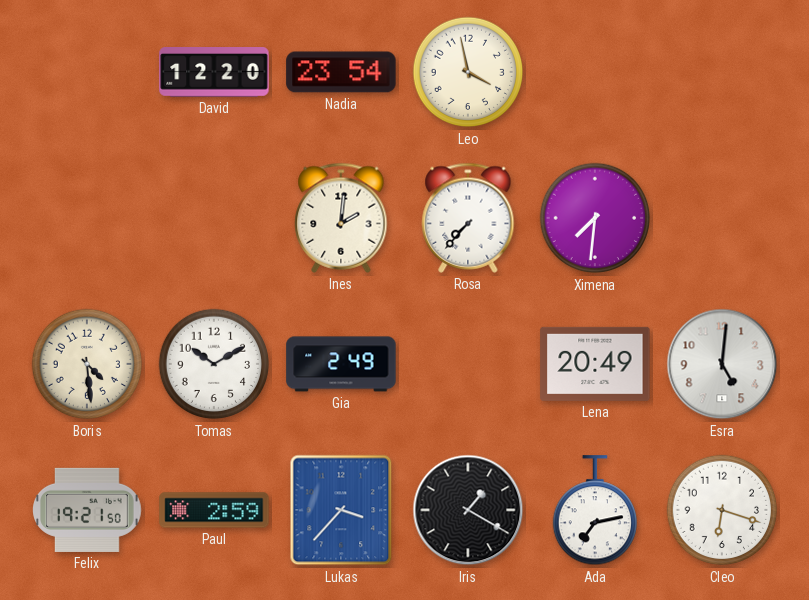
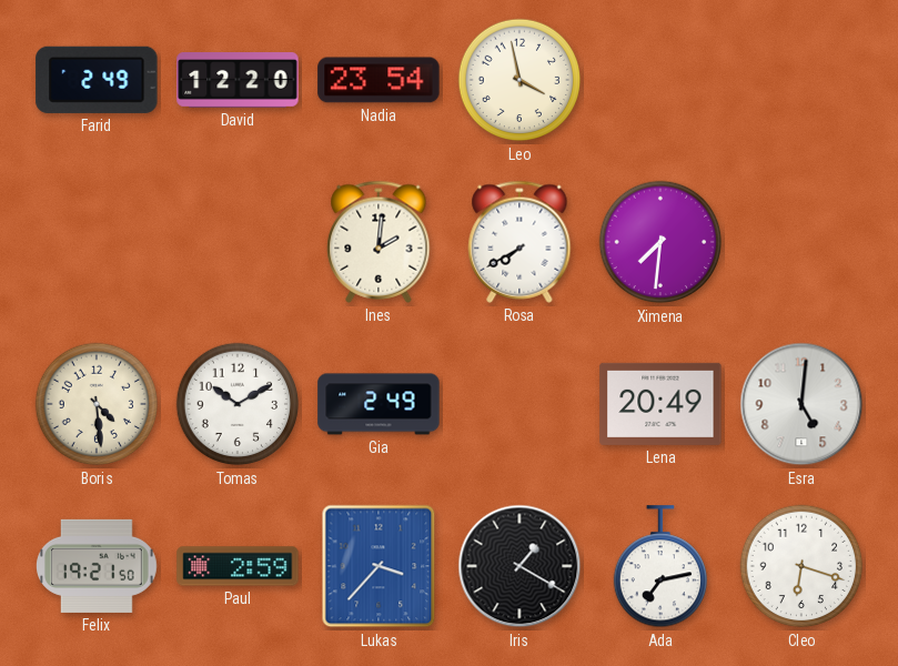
Farid: none -> 2:49 (97, 80)
Rosa: 7:37 -> 7:40 (519, 242)
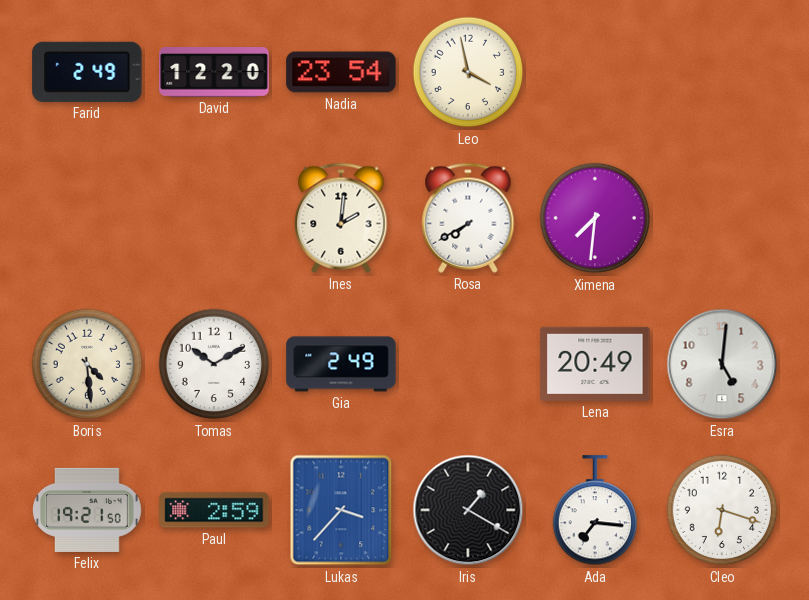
Ada: 7:13 -> 7:16 (594, 511)
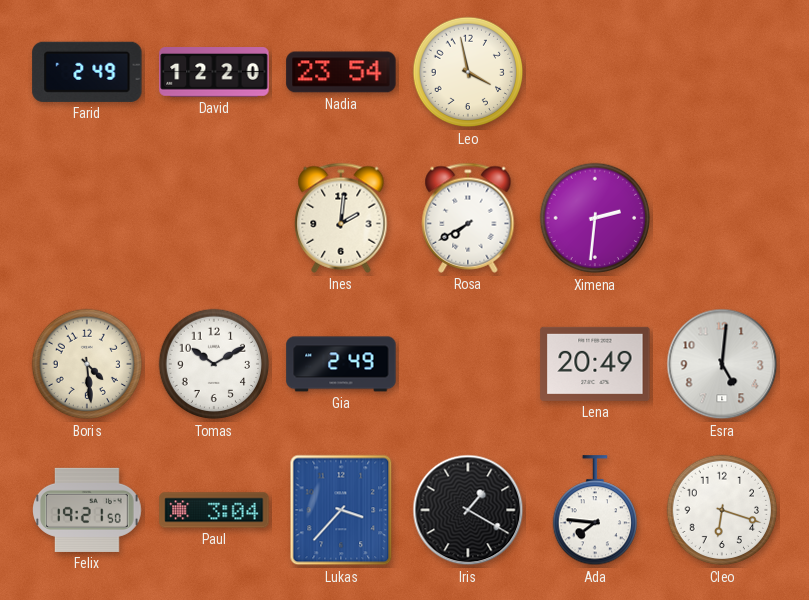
Ximena: 7:31 -> 2:31 (595, 218)
Paul: 2:59 -> 3:04 (214, 510)
Ada: 7:16 -> 7:46 (594, 511)
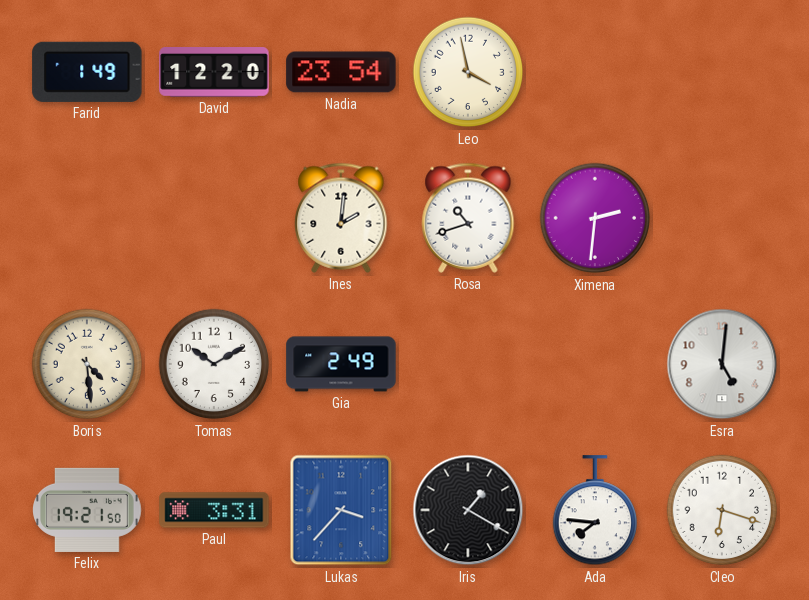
Farid: 2:49 -> 1:49 (87, 72)
Rosa: 7:40 -> 10:42 (468, 218)
Lena: 20:49 -> none (595, 364)
Paul: 3:04 -> 3:31 (214, 510)
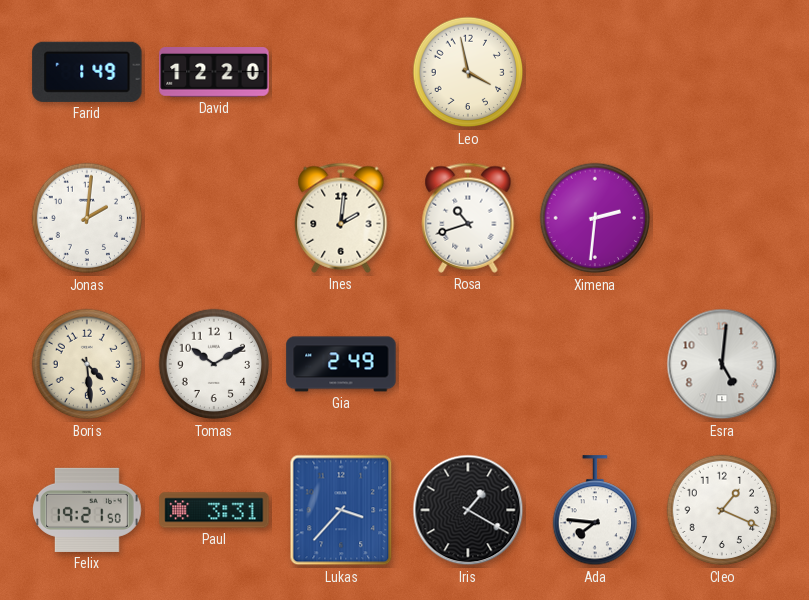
Nadia: 23:54 -> none (341, 72)
Jonas: none -> 2:01 (87, 218)
Cleo: 6:18 -> 1:19 (722, 510)
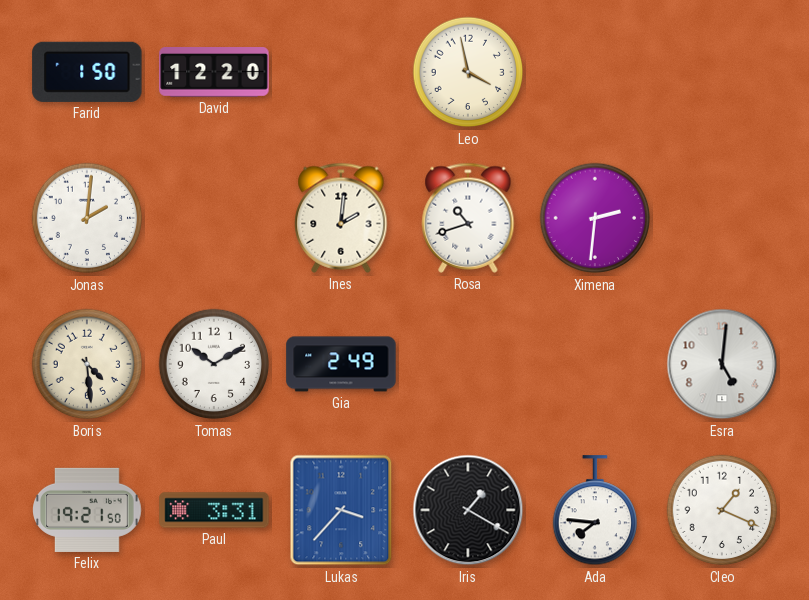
Farid: 1:49 -> 1:50 (87, 72)
